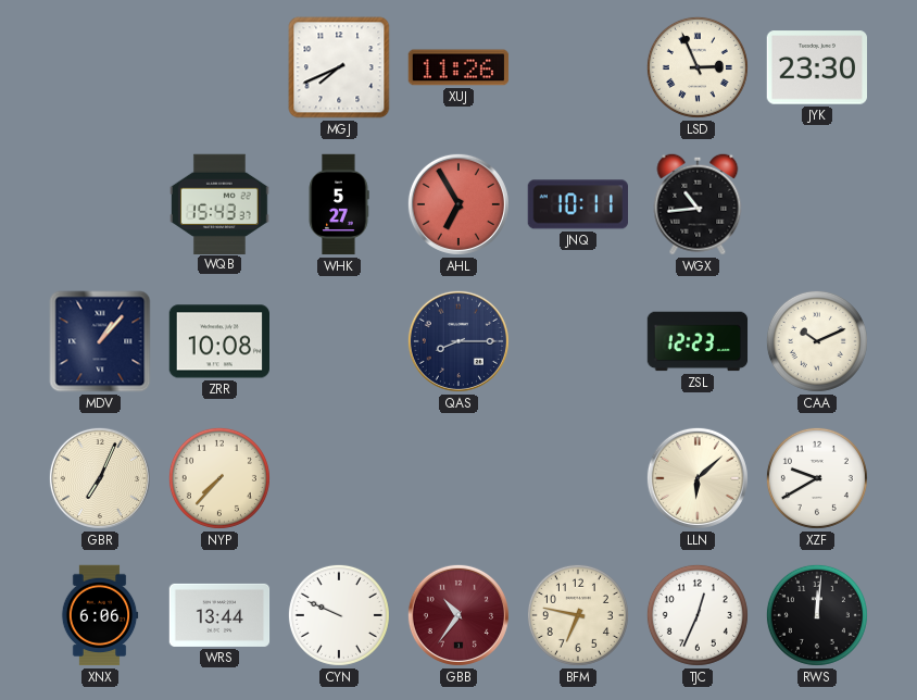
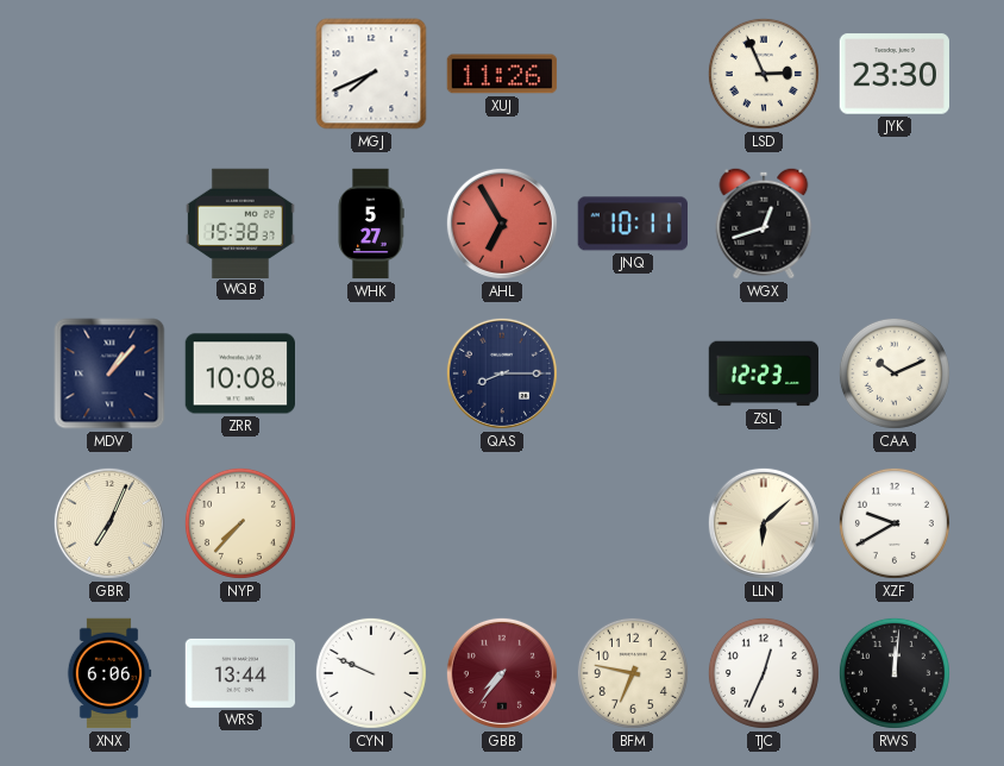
WQB: 15:43 -> 15:38 (241, 222)
WGX: 10:44 -> 12:42 (764, 224)
GBB: 10:36 -> 7:36 (502, 673)
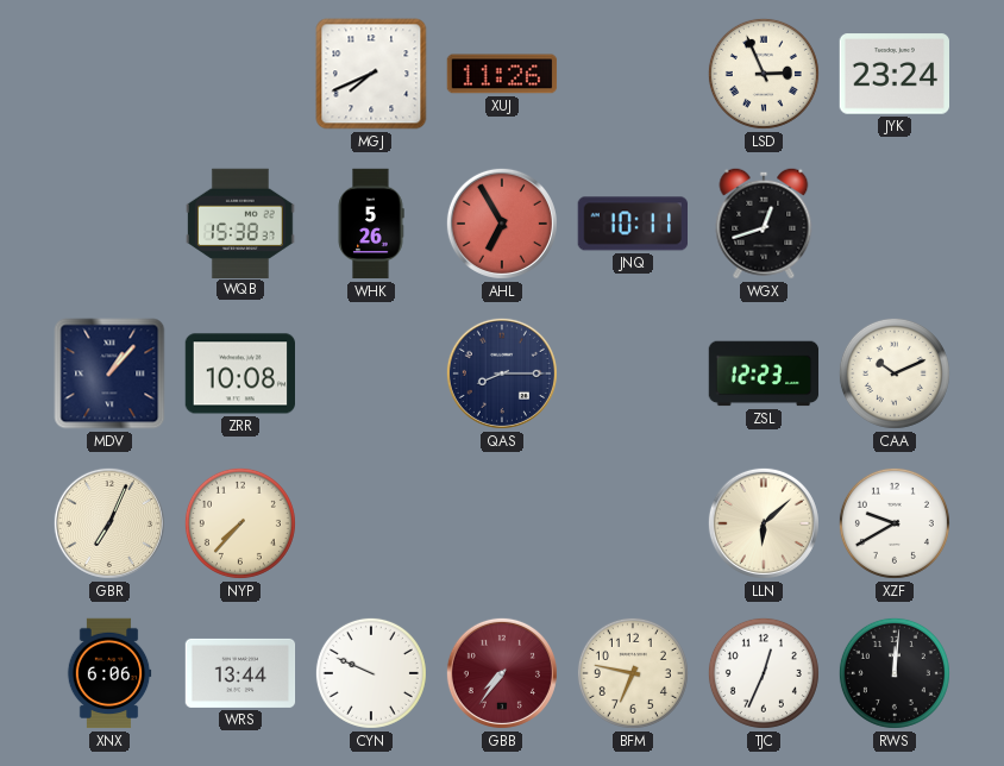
JYK: 23:30 -> 23:24 (895, 74)
WHK: 5:27 -> 5:26 (371, 224)
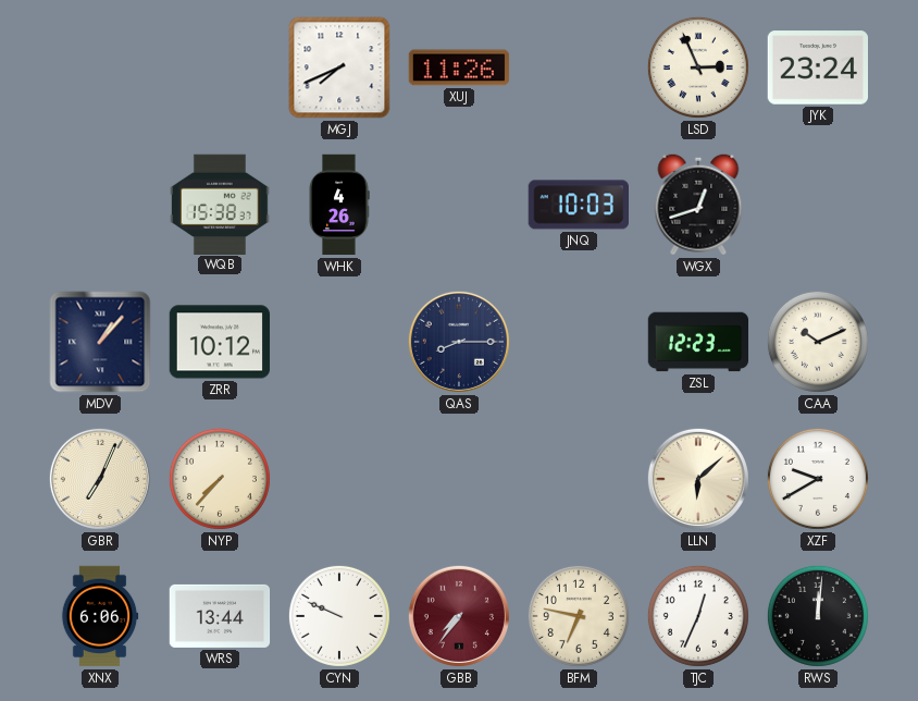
WHK: 5:26 -> 4:26 (339, 205)
AHL: 6:55 -> none (502, 224)
JNQ: 10:11 -> 10:03 (578, 205)
ZRR: 10:08 -> 10:12 (220, 342)
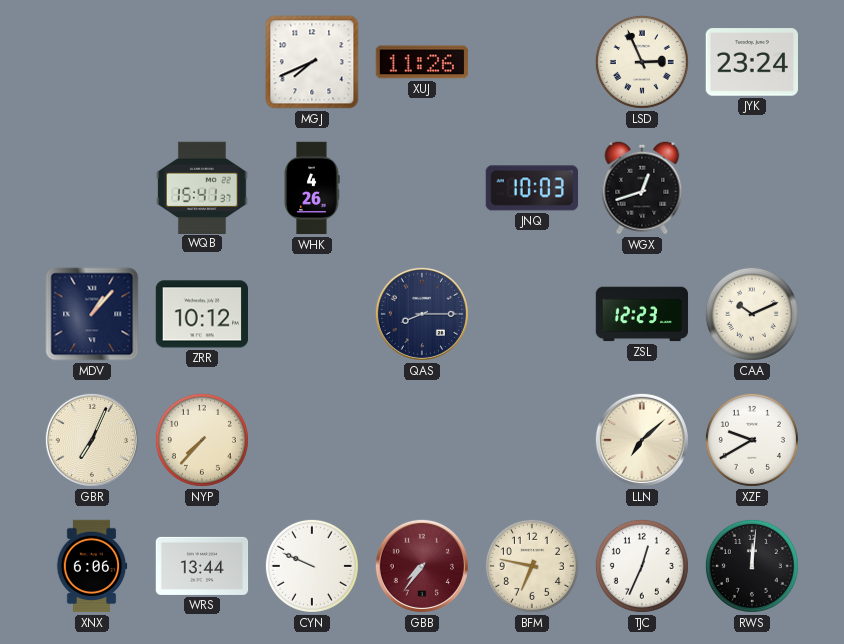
WQB: 15:38 -> 15:41 (203, 187)
LLN: 6:08 -> 7:08 (642, 440)
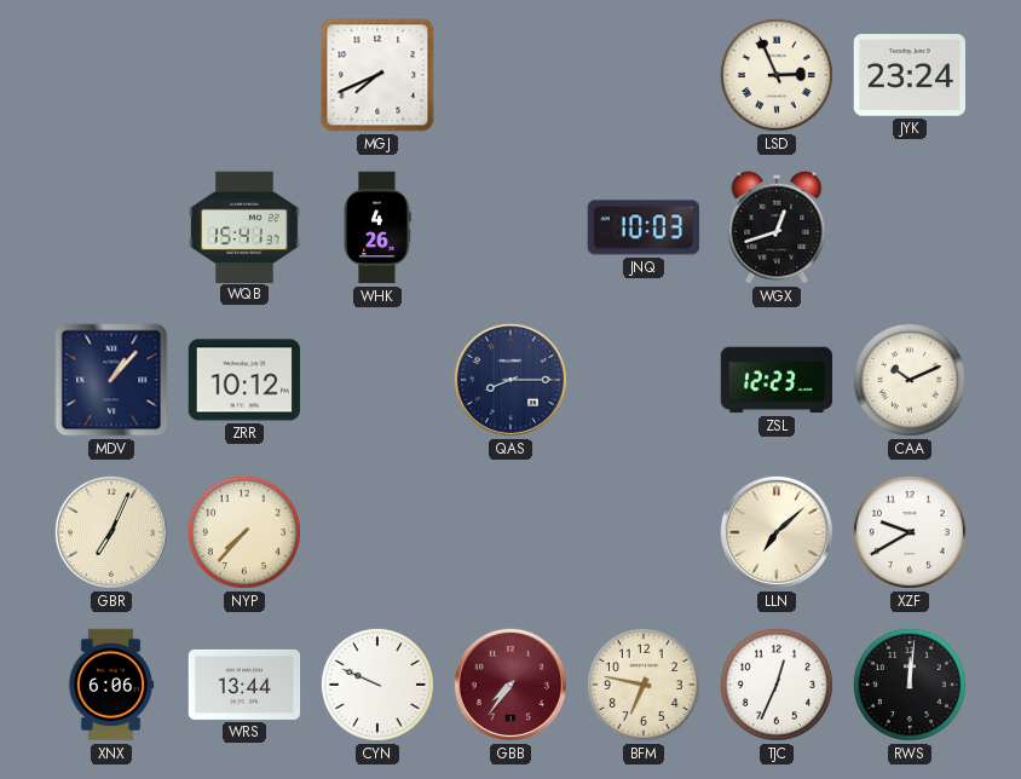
XUJ: 11:26 -> none (422, 62)
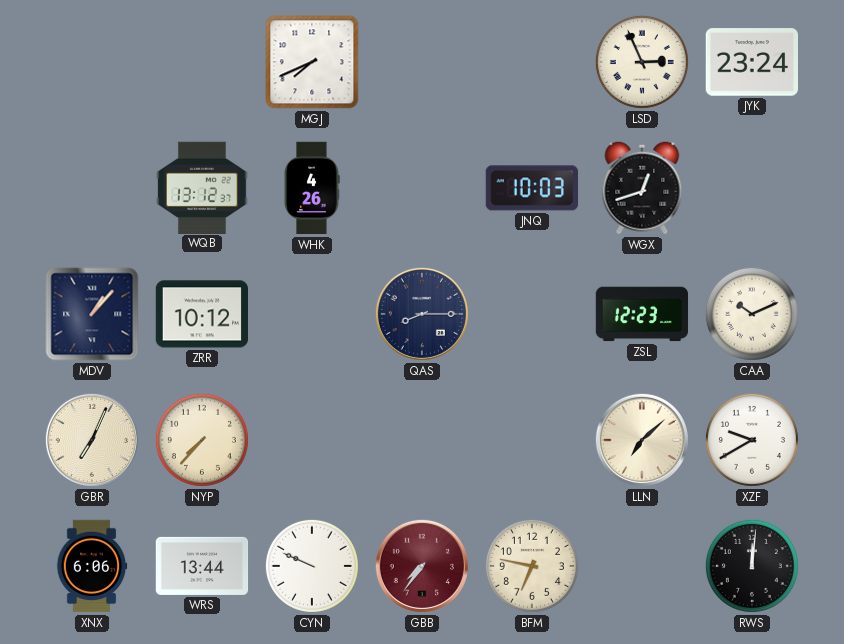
WQB: 15:41 -> 13:12 (203, 187)
TJC: 12:34 -> none (777, 685)
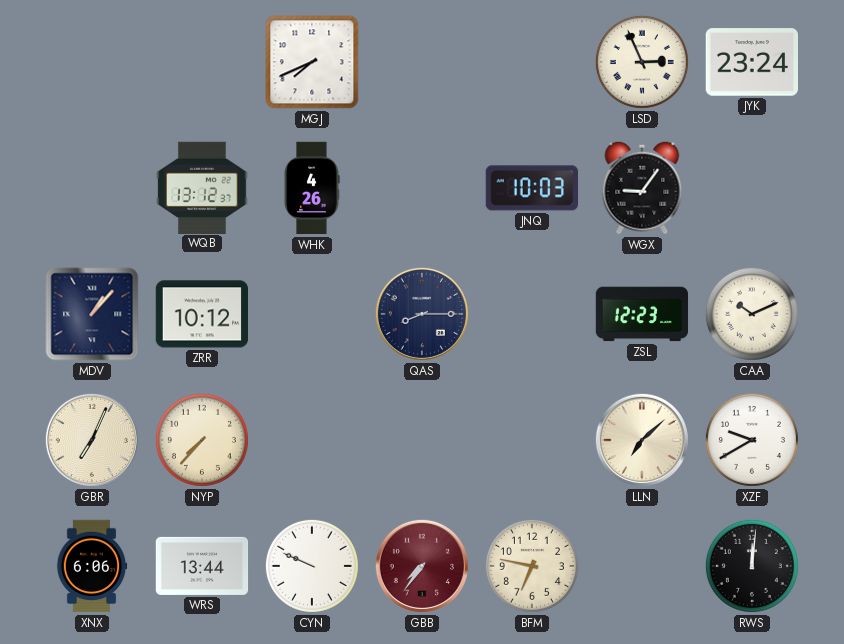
WGX: 12:42 -> 9:06 (642, 188)
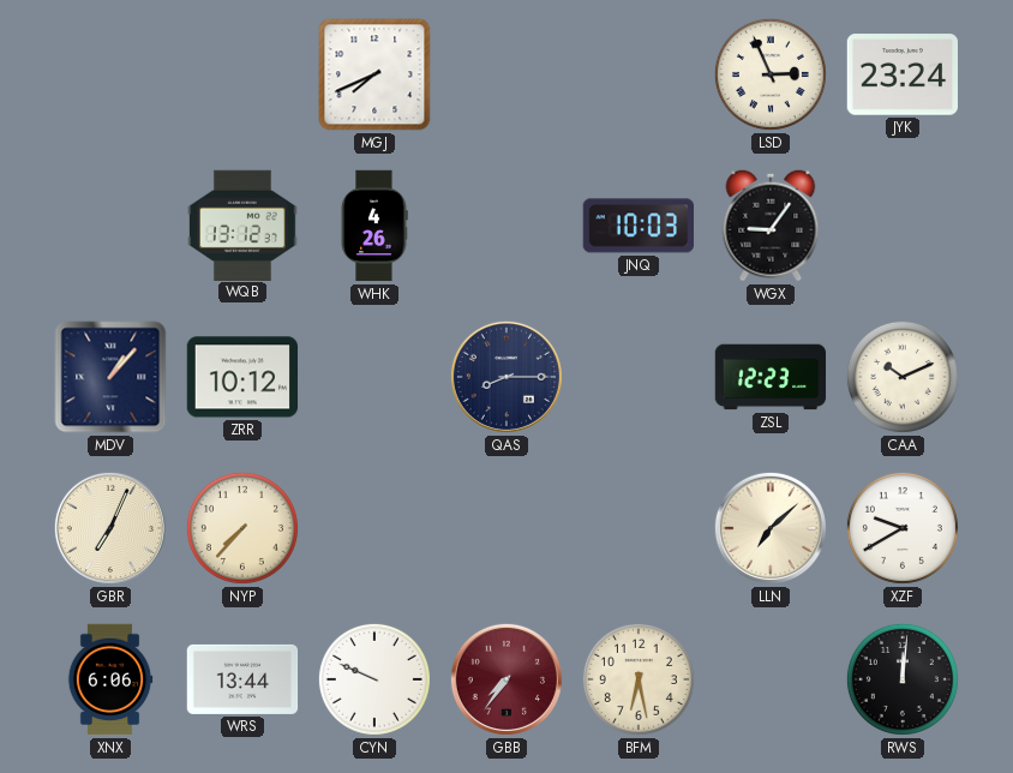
BFM: 6:47 -> 6:28 (639, 679)
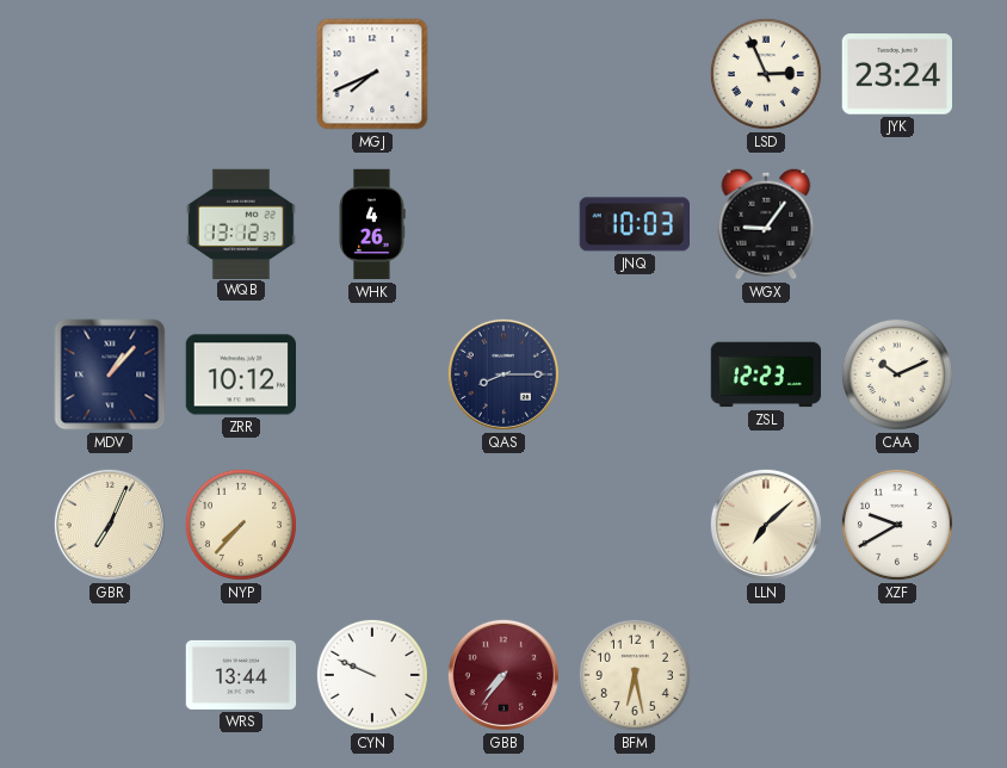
XNX: 6:06 -> none (110, 679)
RWS: 12:01 -> none (903, 679)
